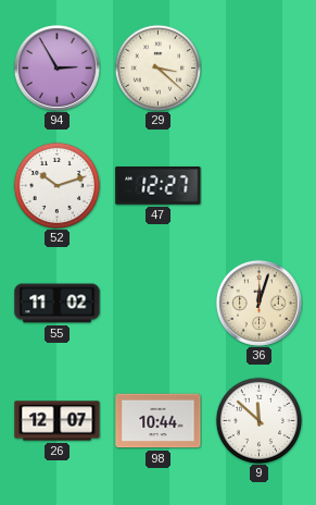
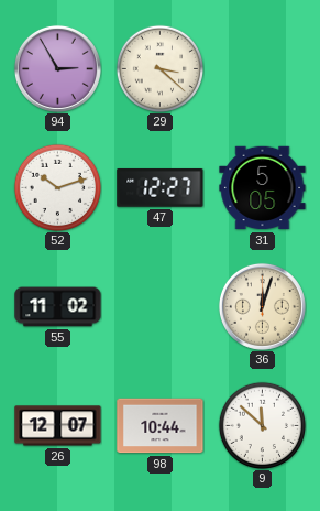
31: none -> 5:05 (263, 188)
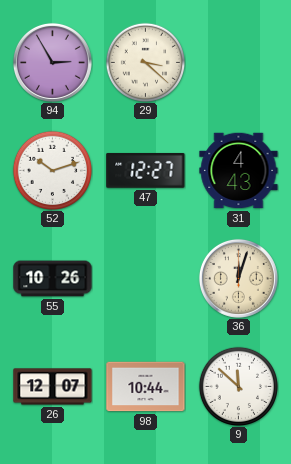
31: 5:05 -> 4:43 (239, 171)
55: 11:02 -> 10:26 (53, 279)
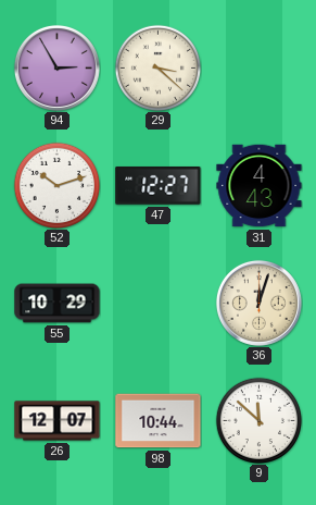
55: 10:26 -> 10:29 (58, 304)
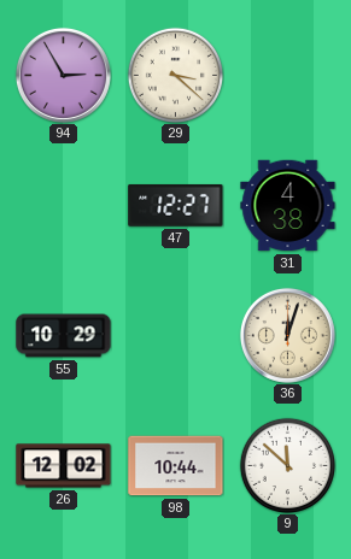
52: 10:12 -> none (56, 185)
31: 4:43 -> 4:38 (288, 206)
26: 12:07 -> 12:02 (64, 466)
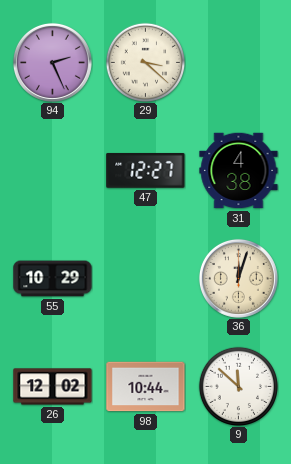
94: 2:55 -> 2:26 (52, 62)
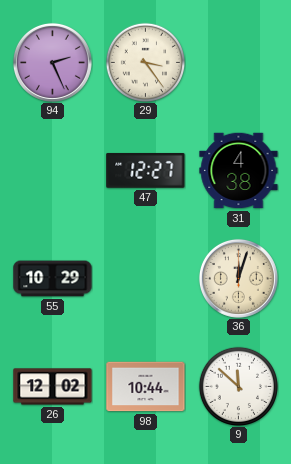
29: 3:22 -> 3:24 (145, 62)
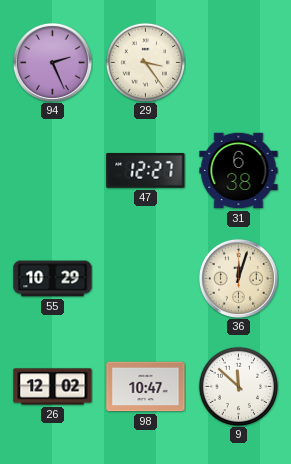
31: 4:38 -> 6:38 (239, 171)
98: 10:44 -> 10:47 (146, 387)
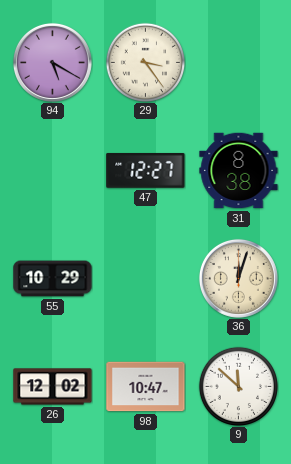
94: 2:26 -> 5:20 (52, 62)
31: 6:38 -> 8:38 (239, 171)
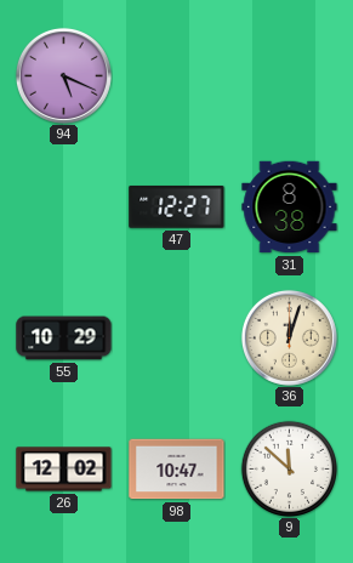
94: 5:20 -> 5:19 (63, 75)
29: 3:24 -> none (145, 62)
